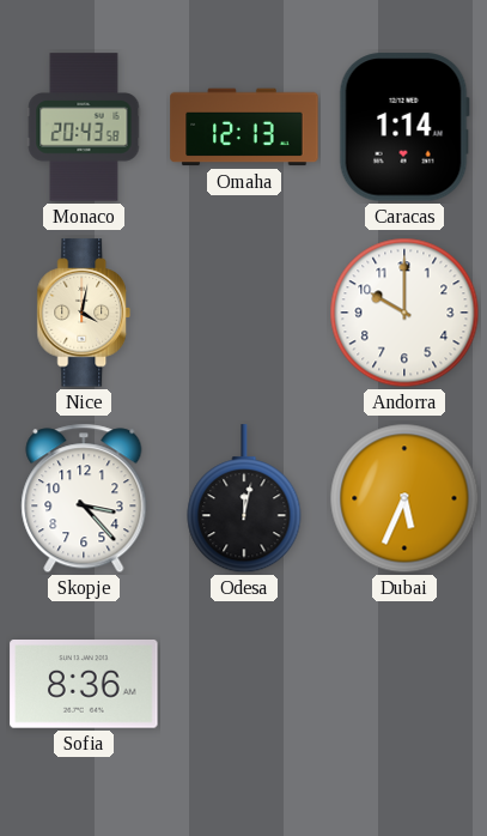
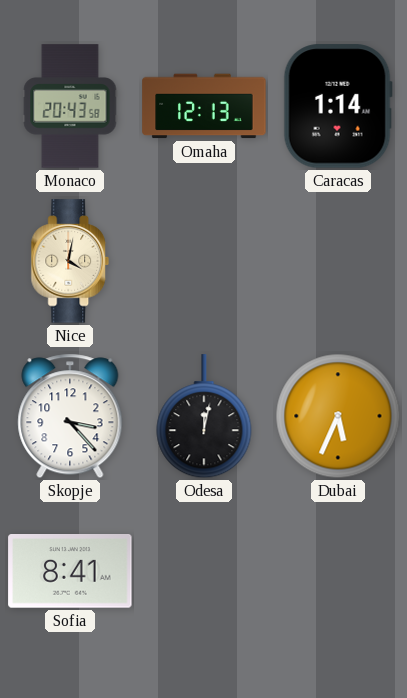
Andorra: 10:00 -> none (404, 313)
Sofia: 8:36 -> 8:41 (70, 572)
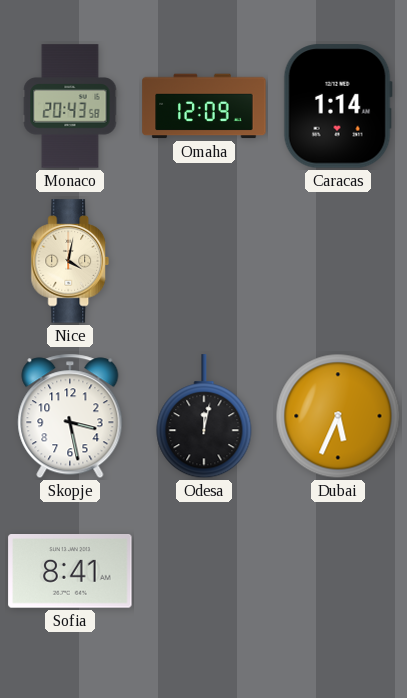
Omaha: 12:13 -> 12:09 (204, 106)
Skopje: 3:23 -> 3:28 (70, 416)
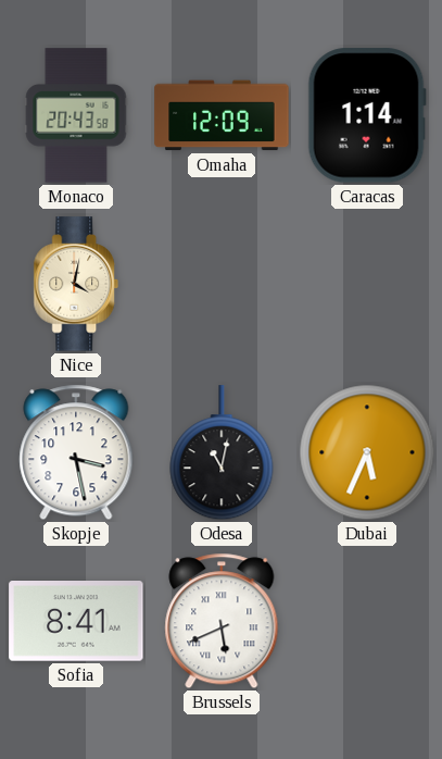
Odesa: 12:02 -> 11:02 (222, 453)
Brussels: none -> 5:41 (222, 621)
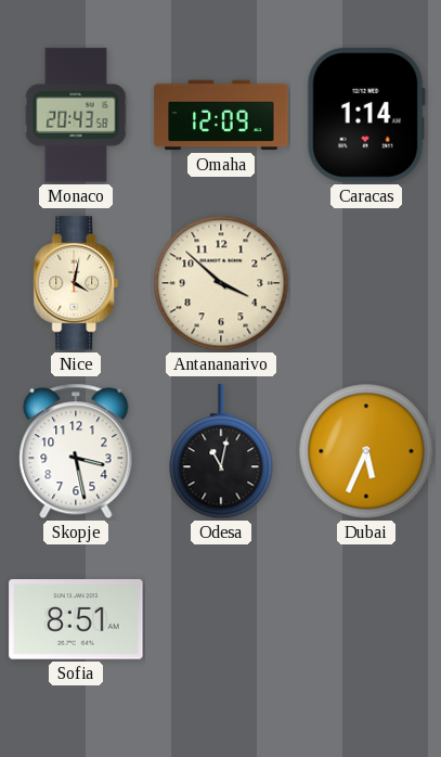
Antananarivo: none -> 3:52 (221, 283)
Sofia: 8:41 -> 8:51 (76, 620)
Brussels: 5:41 -> none (222, 621)
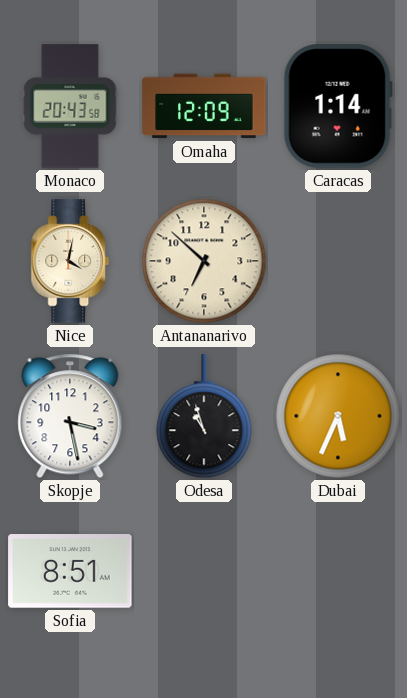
Antananarivo: 3:52 -> 6:52 (204, 261)
Odesa: 11:02 -> 10:57 (204, 417)
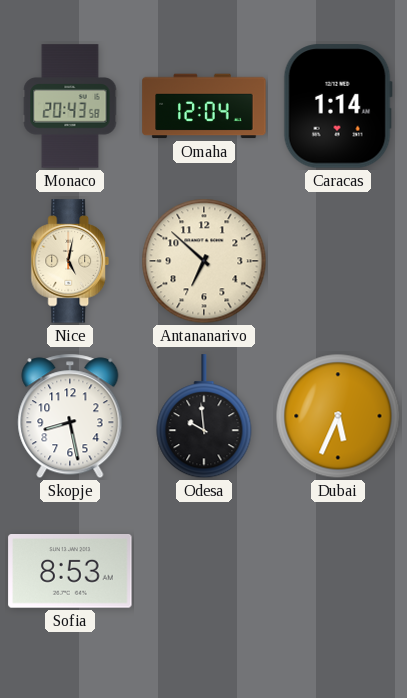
Omaha: 12:09 -> 12:04 (204, 106)
Nice: 4:02 -> 5:02 (70, 261)
Skopje: 3:28 -> 8:28 (70, 416)
Odesa: 10:57 -> 9:59 (204, 417)
Sofia: 8:51 -> 8:53 (70, 572)
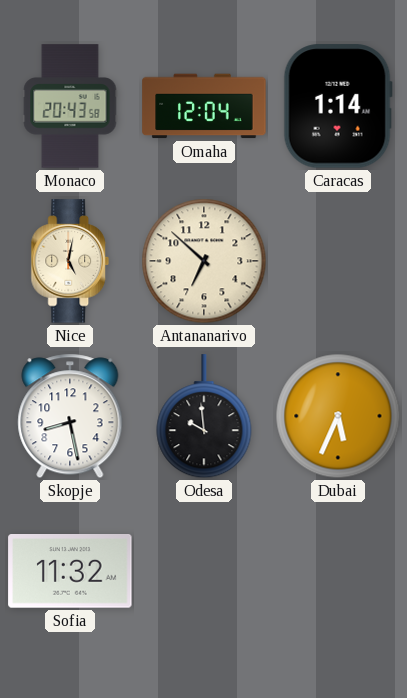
Sofia: 8:53 -> 11:32 (70, 572)
